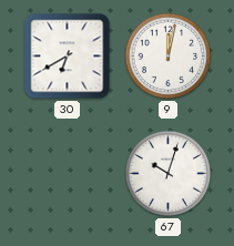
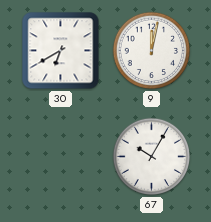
67: 10:03 -> 10:05 (152, 157)
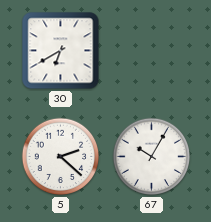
9: 12:02 -> none (152, 51)
5: none -> 2:22 (61, 157)
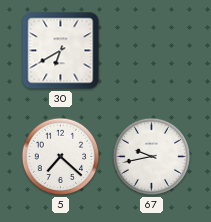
5: 2:22 -> 7:22 (61, 157)
67: 10:05 -> 9:43 (152, 157)
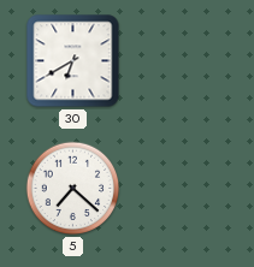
67: 9:43 -> none (152, 157)
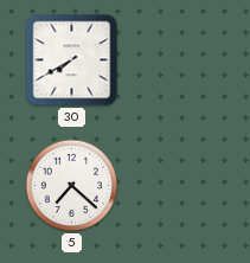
30: 6:40 -> 7:40 (72, 60)
